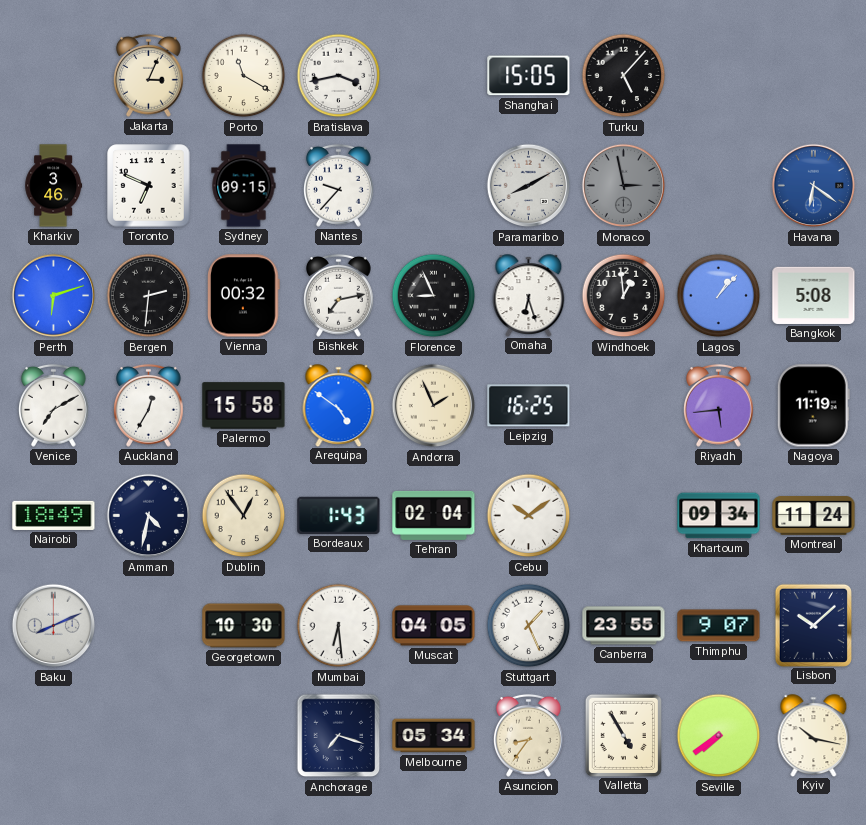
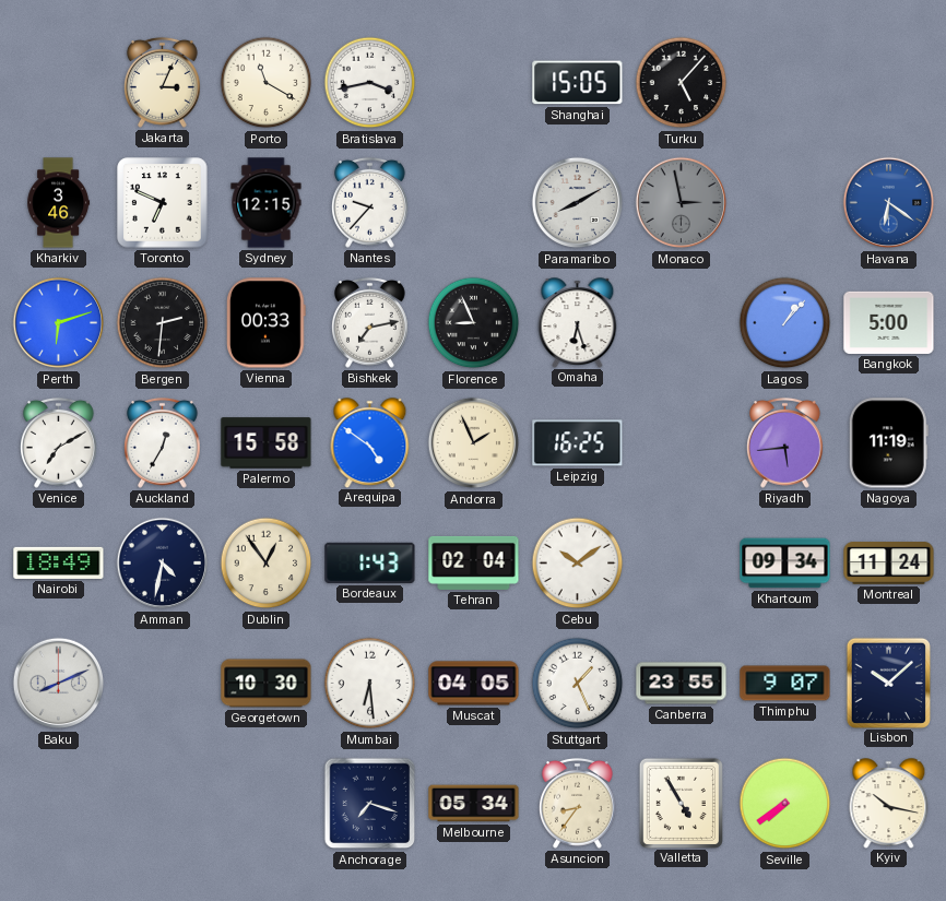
Sydney: 09:15 -> 12:15 (267, 203)
Vienna: 00:32 -> 00:33 (267, 323)
Windhoek: 12:59 -> none (624, 296)
Bangkok: 5:08 -> 5:00 (889, 322)
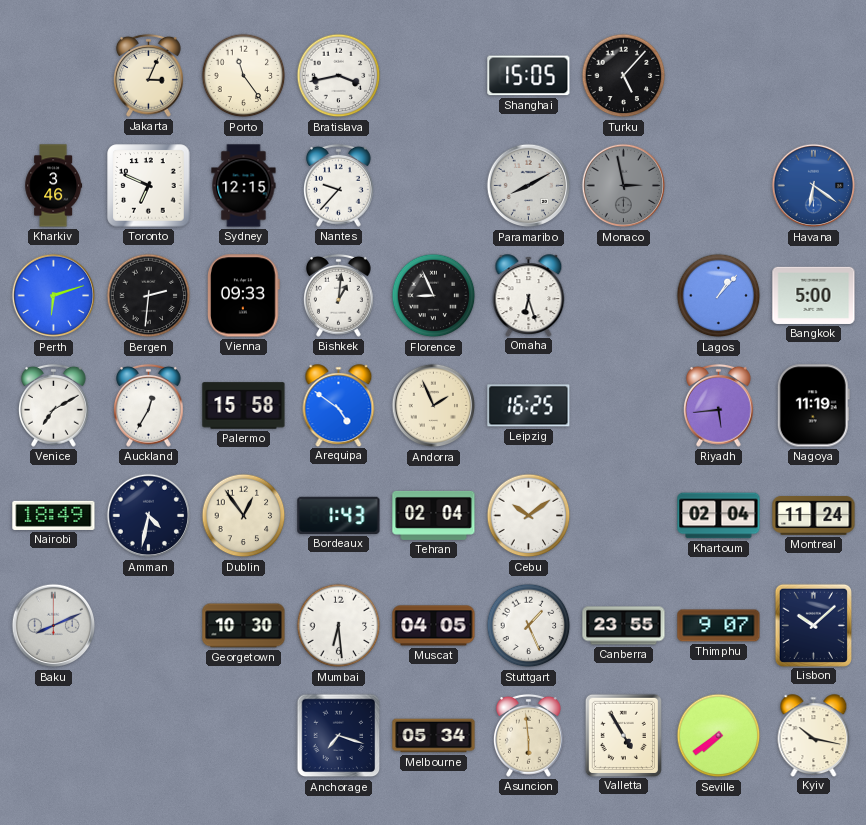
Porto: 11:20 -> 11:24 (244, 76)
Vienna: 00:33 -> 09:33 (244, 296)
Bishkek: 7:13 -> 1:01 (338, 295)
Khartoum: 09:34 -> 02:04 (719, 516)
Asuncion: 8:36 -> 5:59 (528, 735)
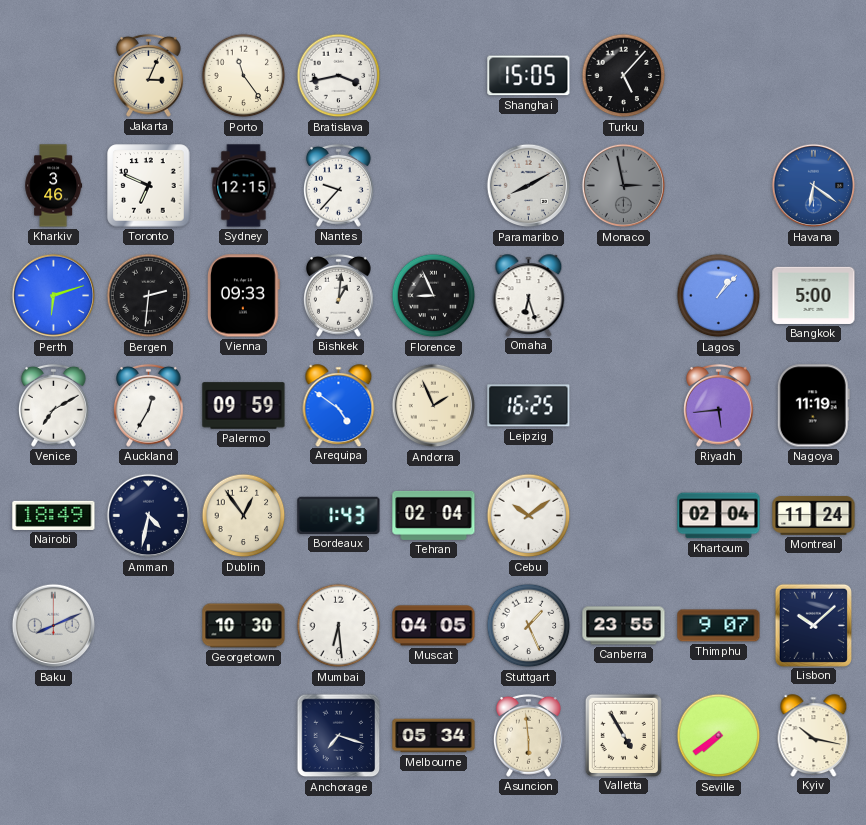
Palermo: 15:58 -> 09:59 (244, 406)
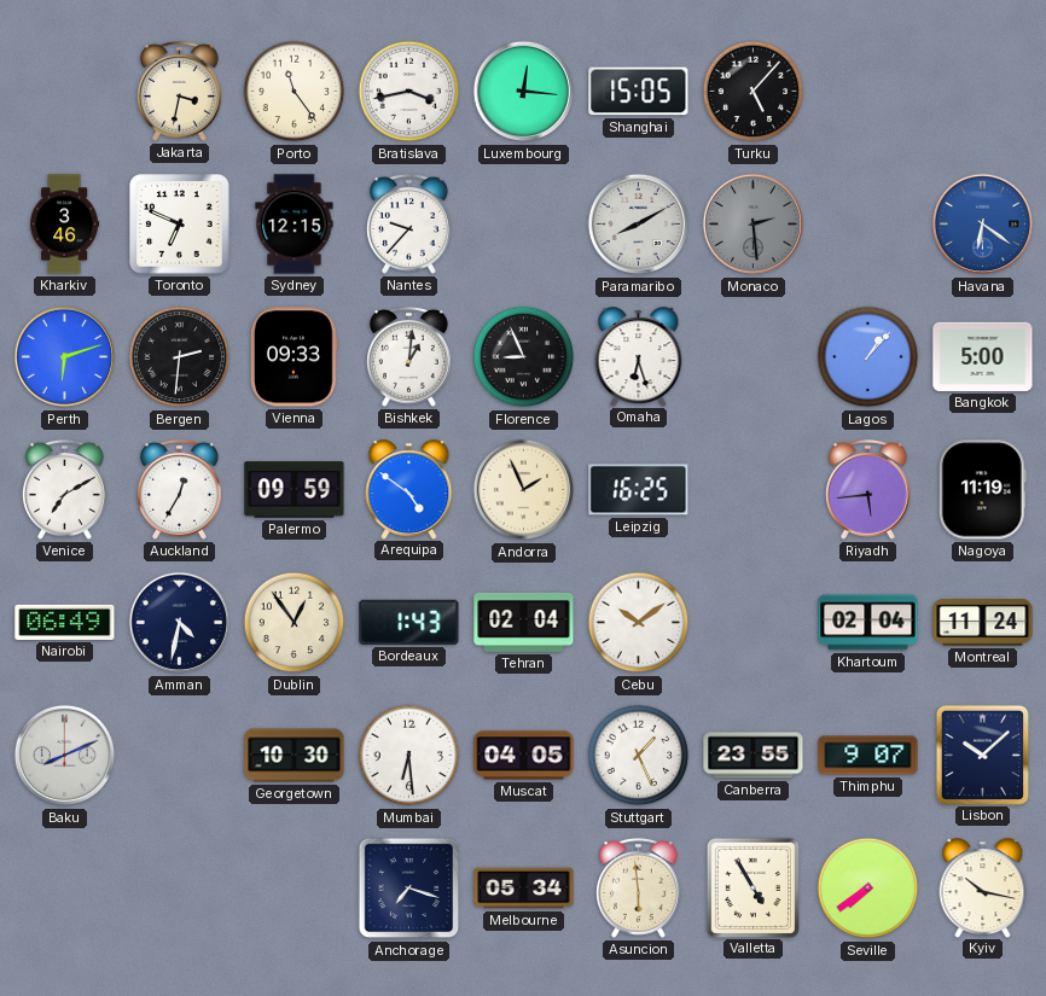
Jakarta: 3:04 -> 3:32 (179, 91)
Luxembourg: none -> 12:16 (524, 92)
Monaco: 2:58 -> 2:29 (754, 225)
Nairobi: 18:49 -> 06:49 (65, 622)
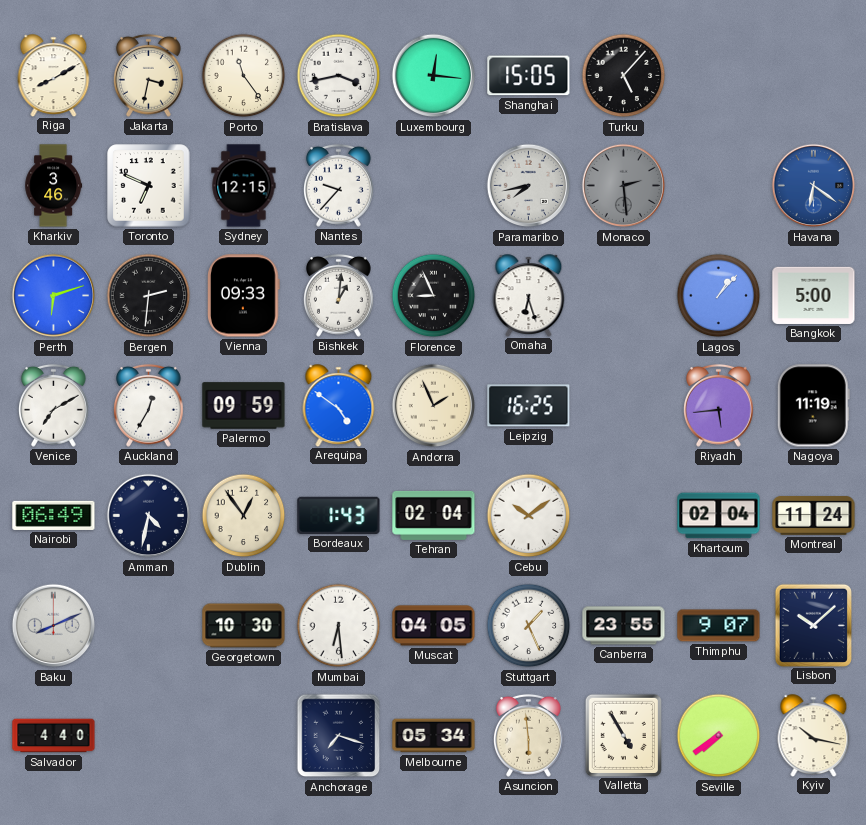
Riga: none -> 8:10 (54, 75)
Paramaribo: 8:10 -> 7:43 (529, 186)
Salvador: none -> 4:40 (54, 736)
